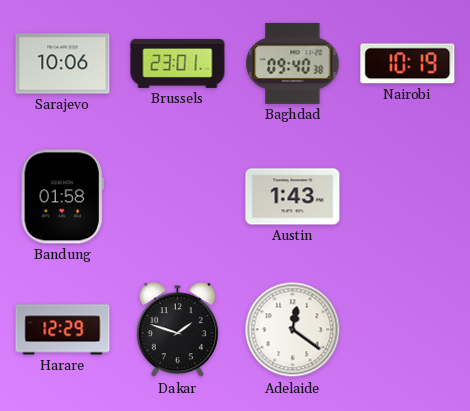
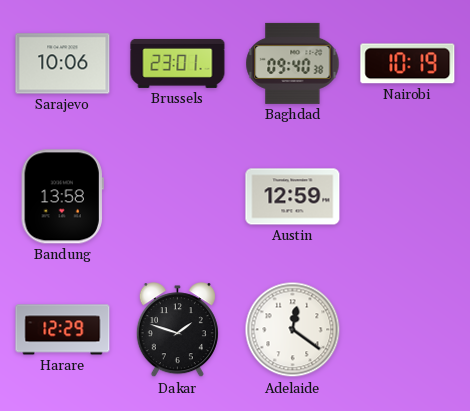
Bandung: 01:58 -> 13:58 (62, 197)
Austin: 1:43 -> 12:59 (293, 197)
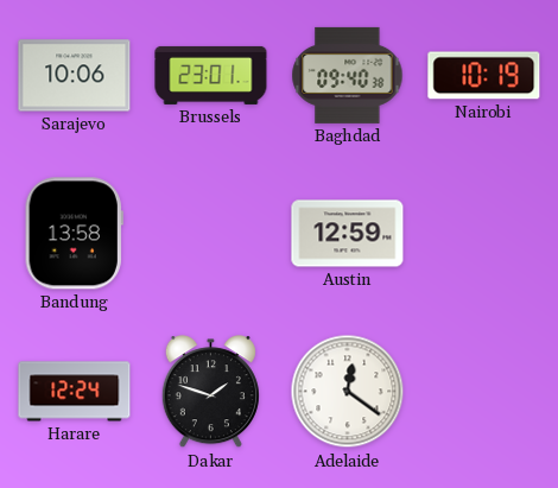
Harare: 12:29 -> 12:24 (75, 392)
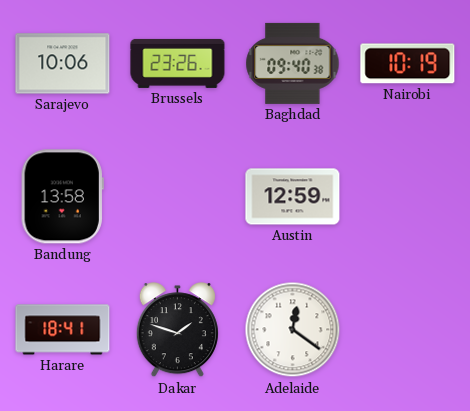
Brussels: 23:01 -> 23:26 (178, 63)
Harare: 12:24 -> 18:41 (63, 330)
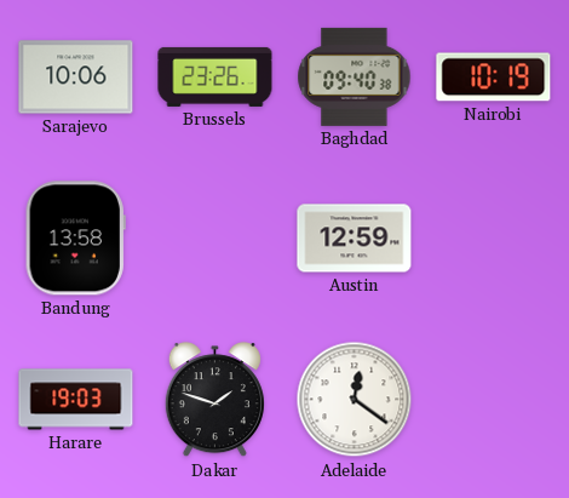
Harare: 18:41 -> 19:03 (76, 400)
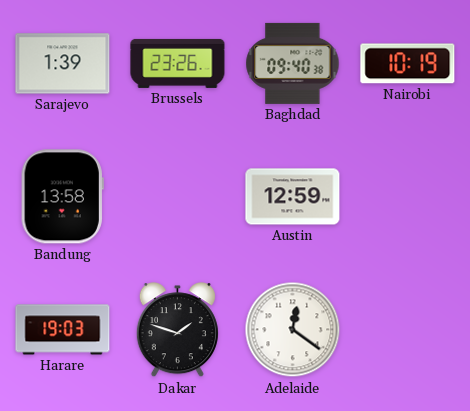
Sarajevo: 10:06 -> 1:39 (63, 64)
